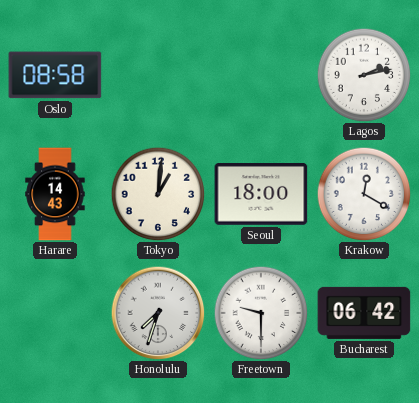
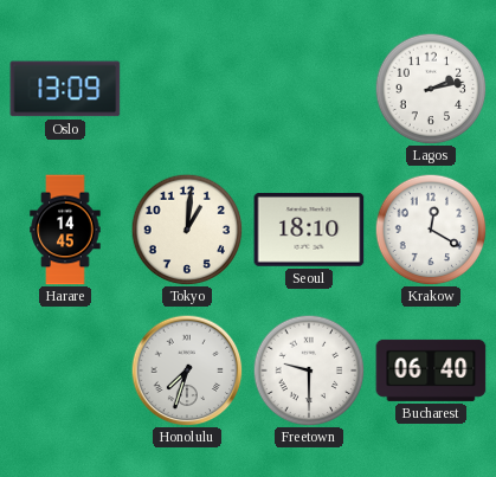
Oslo: 08:58 -> 13:09 (65, 89)
Harare: 14:43 -> 14:45 (65, 230)
Seoul: 18:00 -> 18:10 (309, 231)
Bucharest: 06:42 -> 06:40 (431, 370)
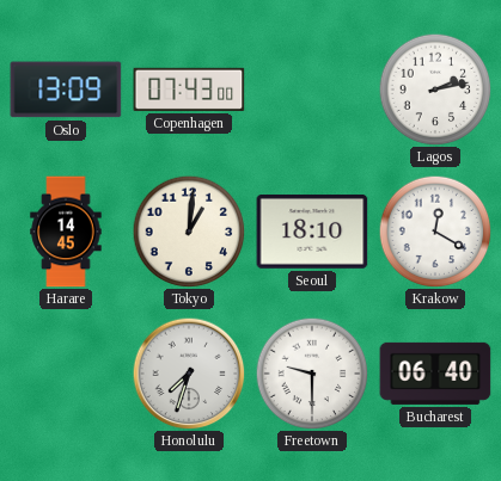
Copenhagen: none -> 07:43 (189, 90)
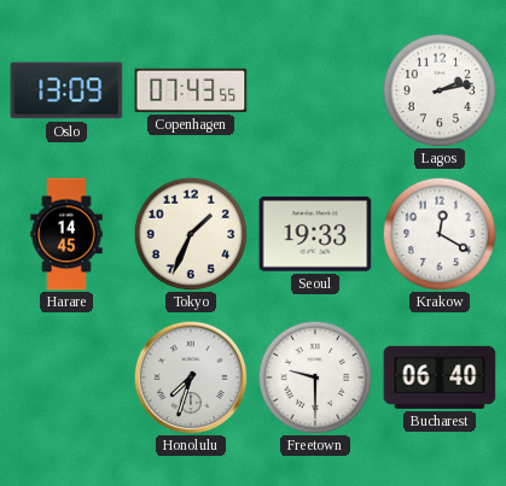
Copenhagen: 07:43:00 -> 07:43:55 (191, 90)
Tokyo: 1:01 -> 1:34 (191, 234)
Seoul: 18:10 -> 19:33 (315, 235)
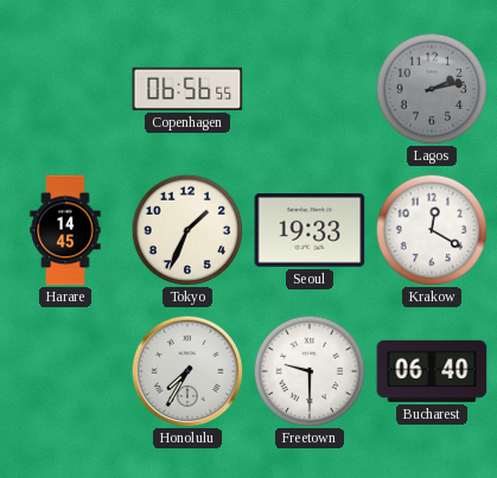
Oslo: 13:09 -> none (66, 90)
Copenhagen: 07:43 -> 06:56 (187, 89)
Lagos dial: white -> grey (432, 89)
Honolulu: 7:33 -> 7:35 (187, 371)
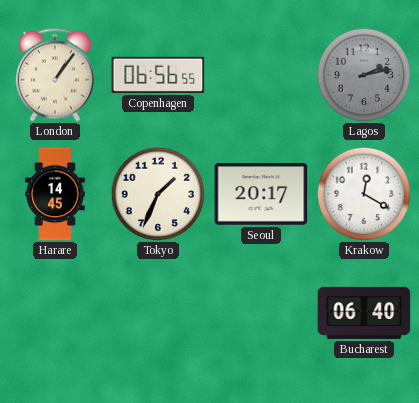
London: none -> 1:06 (55, 75)
Seoul: 19:33 -> 20:17 (261, 195)
Honolulu: 7:35 -> none (187, 371)
Freetown: 9:30 -> none (310, 371)
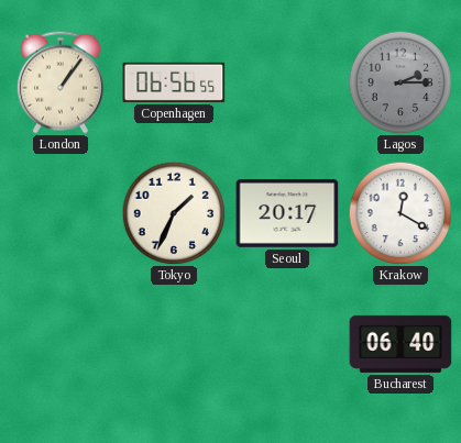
Lagos: 2:13 -> 2:15 (400, 82)
Harare: 14:45 -> none (55, 194)
